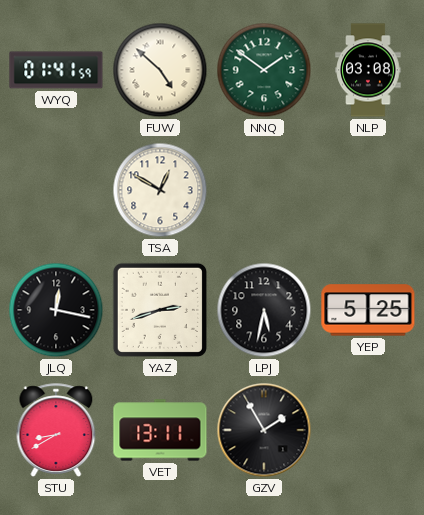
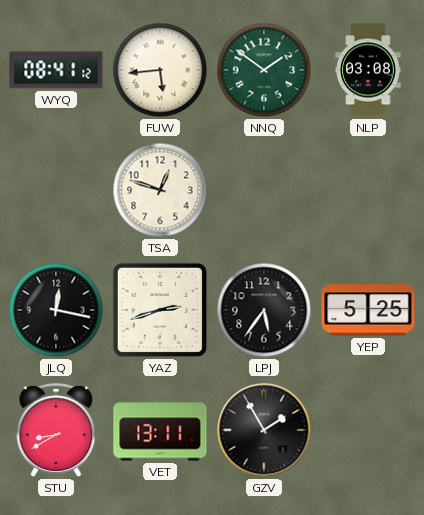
WYQ: 01:41 -> 08:41 (56, 70)
FUW: 4:52 -> 5:44 (160, 70)
TSA: 12:50 -> 12:48 (160, 190)
LPJ: 5:32 -> 5:36 (264, 310)
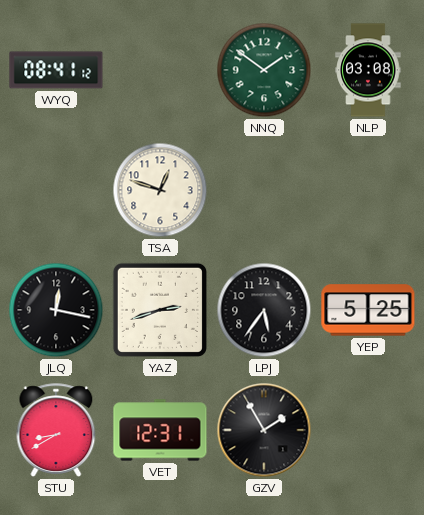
FUW: 5:44 -> none (160, 70)
VET: 13:11 -> 12:31 (160, 430)
